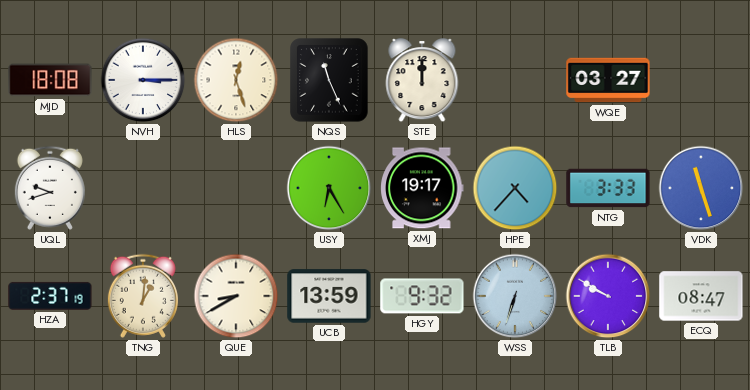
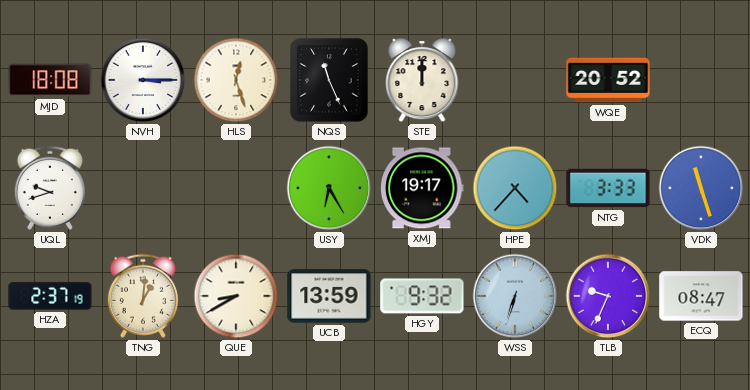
WQE: 03:27 -> 20:52 (608, 80)
TLB: 9:50 -> 9:34 (608, 296)
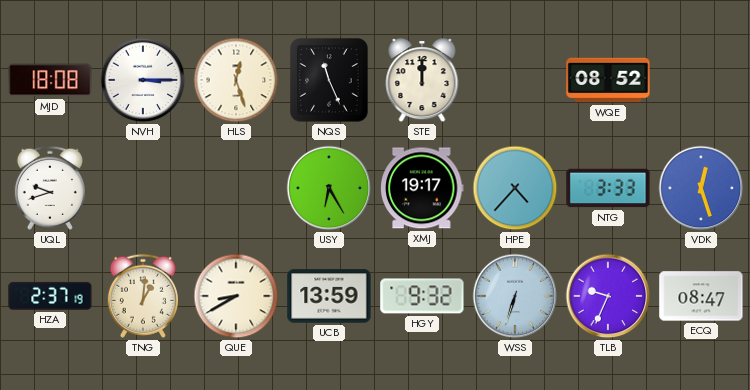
WQE: 20:52 -> 08:52 (608, 80)
VDK: 11:27 -> 12:27 (701, 188)
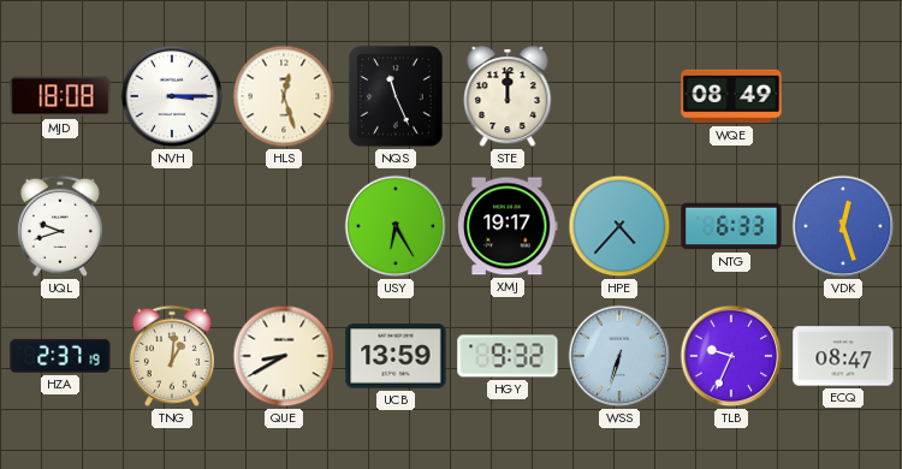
WQE: 08:52 -> 08:49 (731, 96)
NTG: 3:33 -> 6:33 (731, 226)
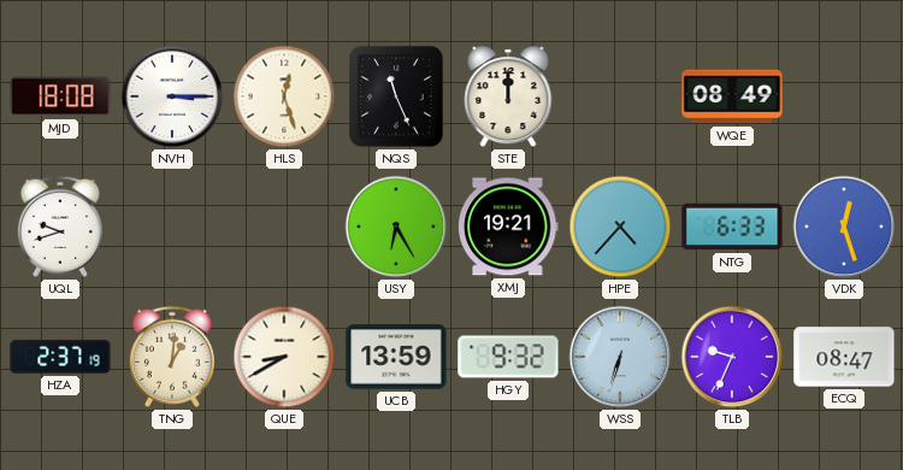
XMJ: 19:17 -> 19:21 (508, 227)
